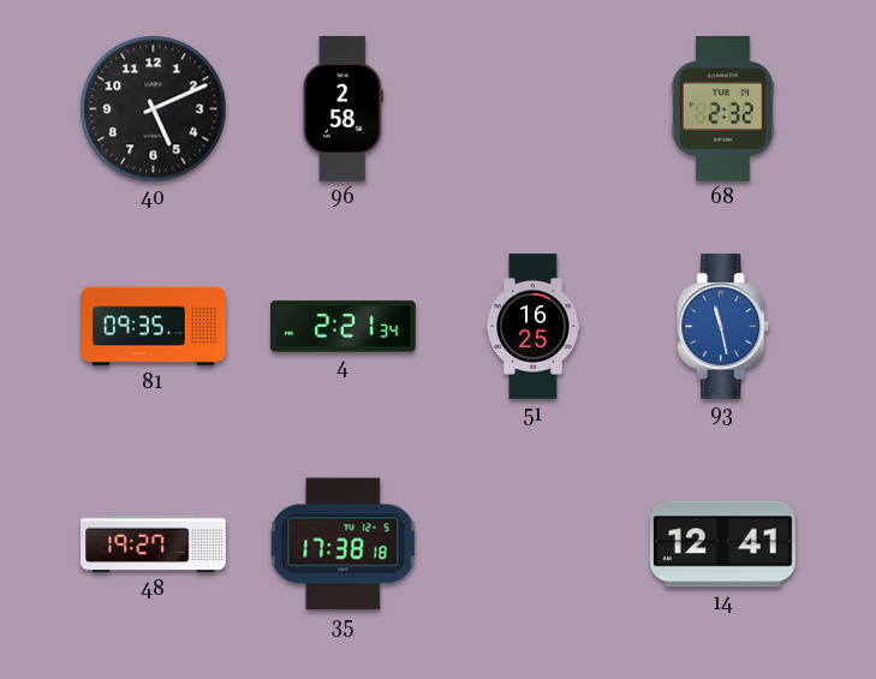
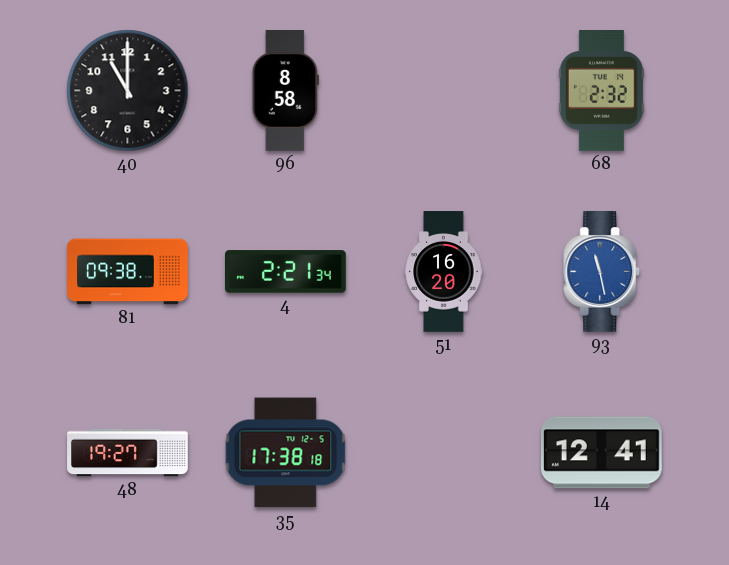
40: 5:11 -> 11:00 (128, 91)
96: 2:58 -> 8:58 (285, 91)
81: 09:35 -> 09:38 (128, 272)
51: 16:25 -> 16:20 (444, 272)
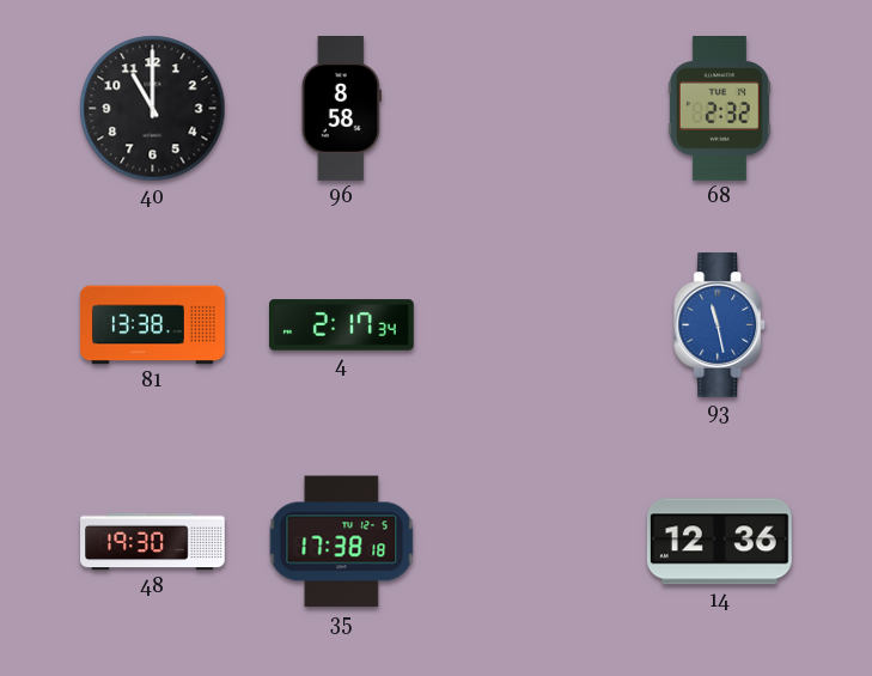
81: 09:38 -> 13:38 (153, 325)
4: 2:21 -> 2:17 (342, 325)
51: 16:20 -> none (444, 272)
48: 19:27 -> 19:30 (153, 542)
14: 12:41 -> 12:36 (720, 542)
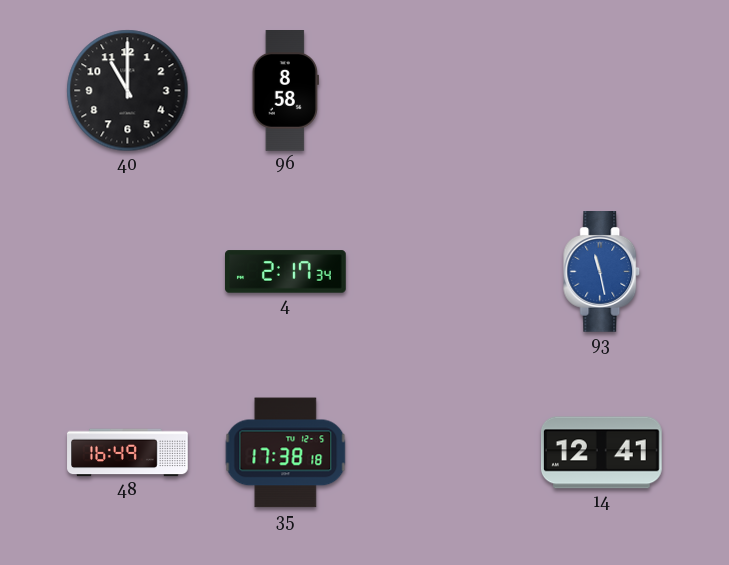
68: 2:32 -> none (719, 109)
81: 13:38 -> none (153, 325)
48: 19:30 -> 16:49 (128, 453)
14: 12:36 -> 12:41 (602, 453)
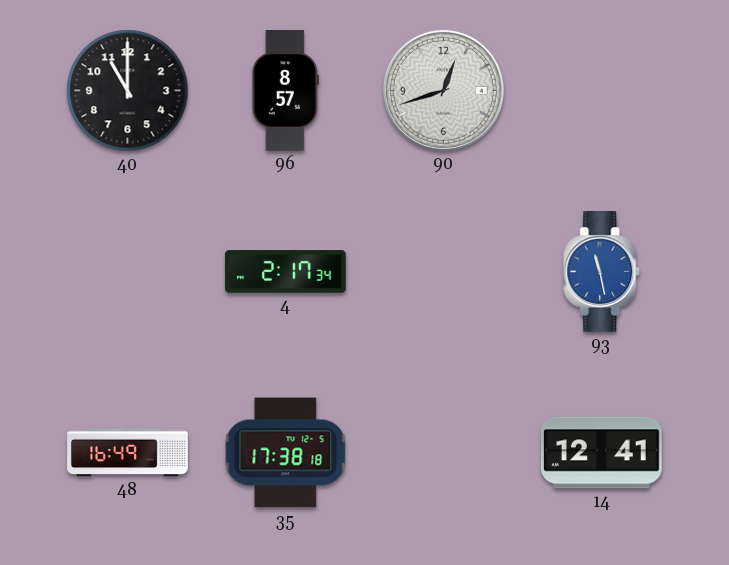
96: 8:58 -> 8:57 (285, 91)
90: none -> 12:42 (443, 90)
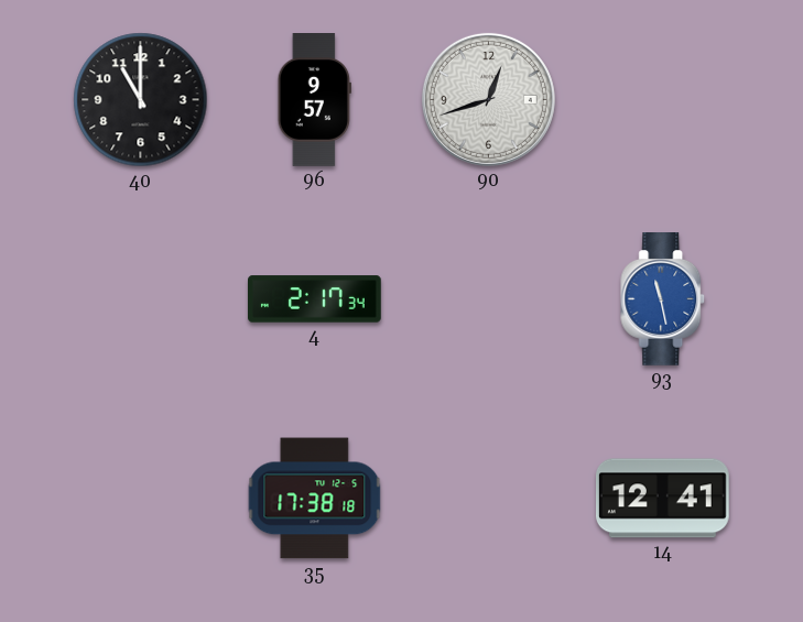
96: 8:57 -> 9:57 (314, 100)
48: 16:49 -> none (128, 453)
